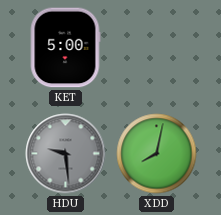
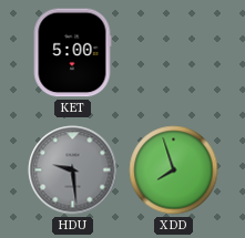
XDD: 8:02 -> 7:57 (174, 170)
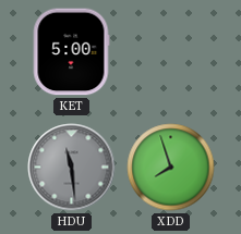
HDU: 9:29 -> 11:29 (72, 168)
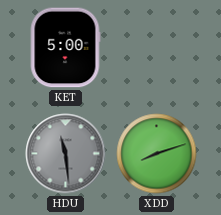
XDD: 7:57 -> 8:12 (157, 154)
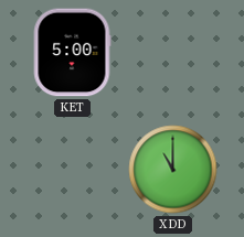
HDU: 11:29 -> none (66, 154)
XDD: 8:12 -> 11:00 (173, 170)
